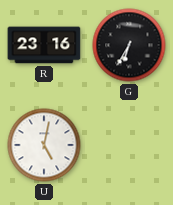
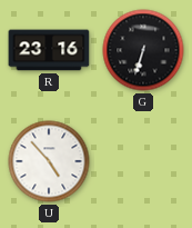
G: 6:35 -> 6:33 (143, 50)
U: 5:02 -> 4:53 (49, 161)
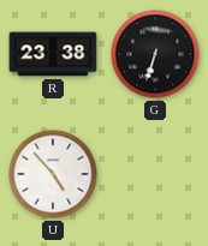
R: 23:16 -> 23:38 (53, 54)
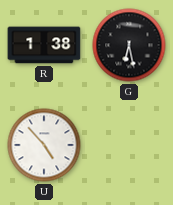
R: 23:38 -> 1:38 (44, 45)
G: 6:33 -> 6:28 (129, 45)
